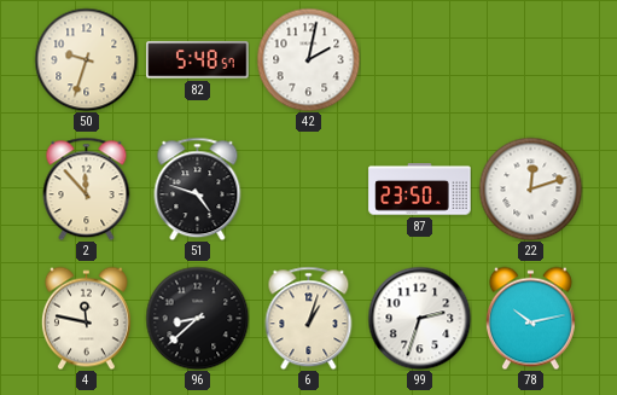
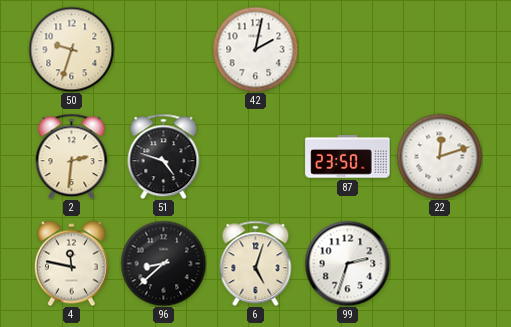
82: 5:48 -> none (198, 60)
2: 11:53 -> 2:31 (72, 156)
6: 1:03 -> 5:03 (256, 263)
78: 10:13 -> none (530, 318)
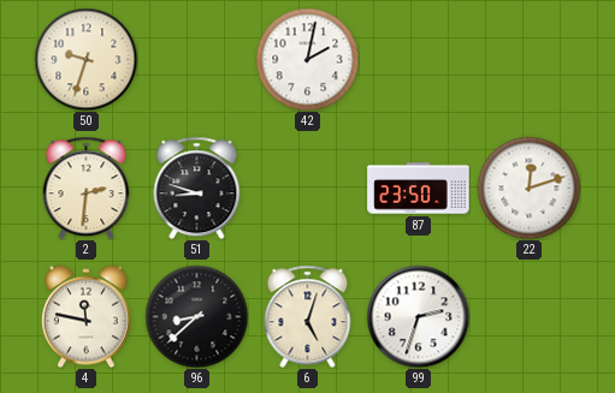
51: 4:48 -> 8:48 (197, 187)
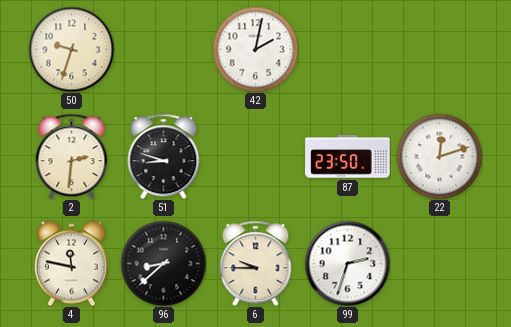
6: 5:03 -> 9:45 (256, 263)
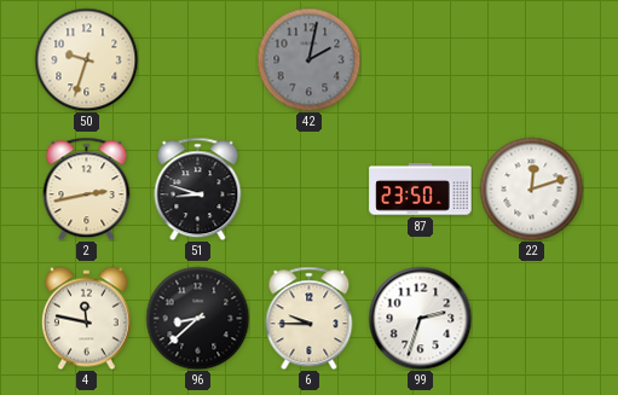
42 dial: white -> grey (308, 59)
2: 2:31 -> 2:43 (87, 188)
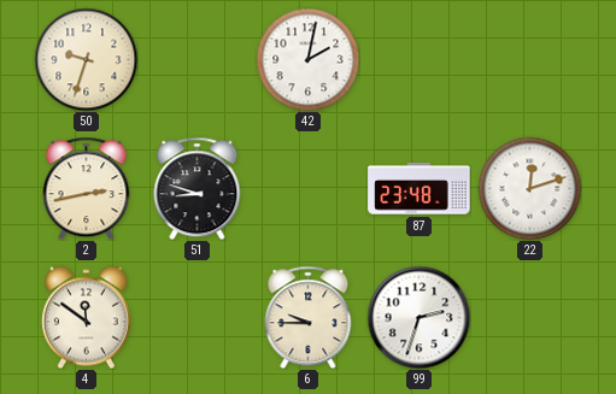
42 dial: grey -> white (307, 59)
87: 23:50 -> 23:48 (420, 189)
4: 11:47 -> 11:51 (86, 317)
96: 8:38 -> none (197, 318)
